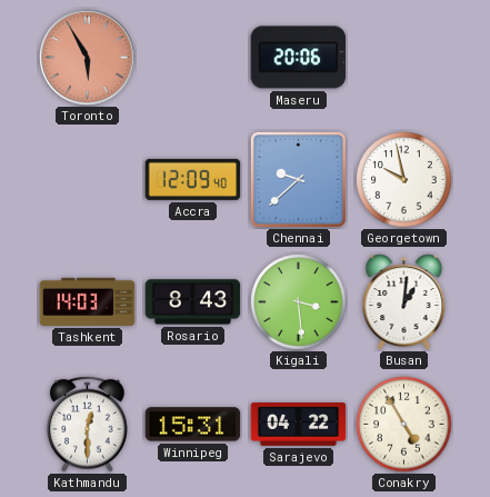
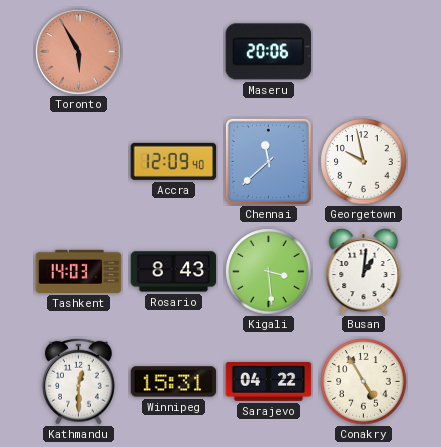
Chennai: 9:38 -> 11:38 (268, 161)
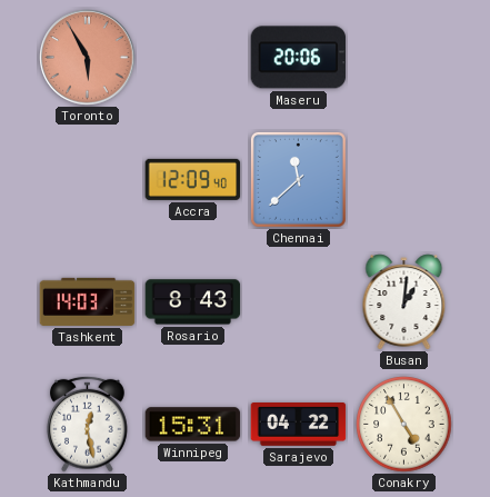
Georgetown: 9:58 -> none (364, 162)
Kigali: 3:29 -> none (269, 272)
Kathmandu: 12:30 -> 12:28 (88, 424)
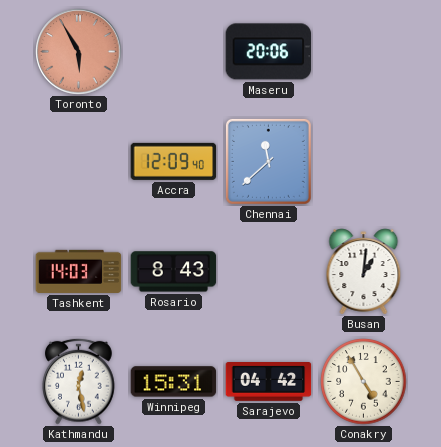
Sarajevo: 04:22 -> 04:42 (269, 382)
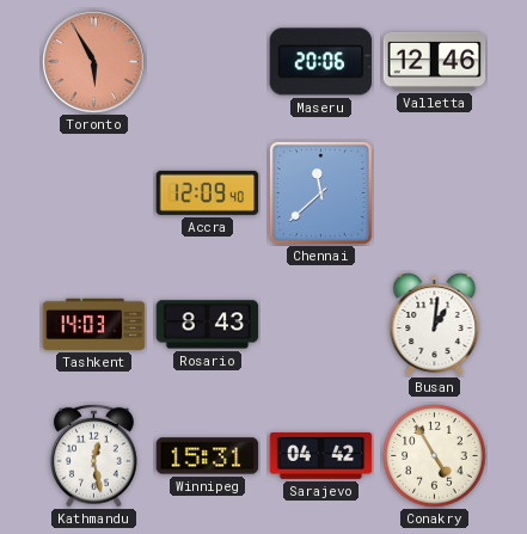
Valletta: none -> 12:46 (435, 61)
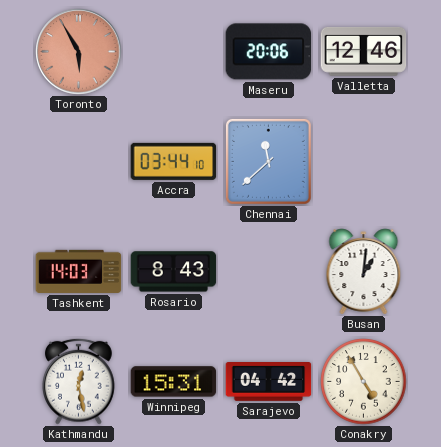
Accra: 12:09 -> 03:44 (174, 161)
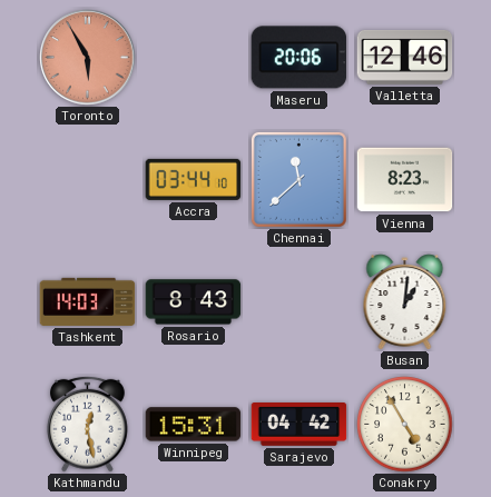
Vienna: none -> 8:23 (405, 180)
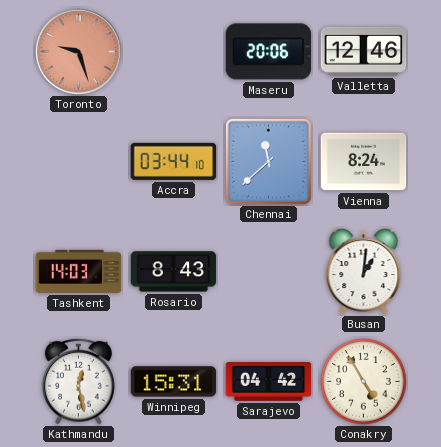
Toronto: 5:55 -> 9:27 (79, 52)
Vienna: 8:23 -> 8:24 (364, 162)
